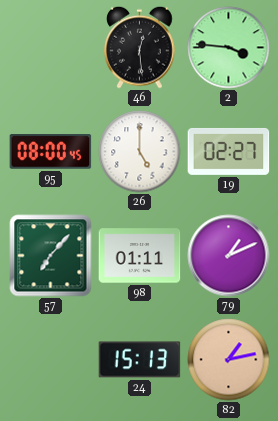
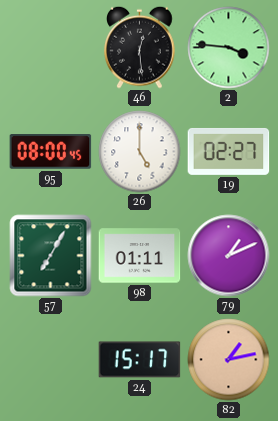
57: 7:07 -> 7:05 (51, 256)
24: 15:13 -> 15:17 (140, 360)
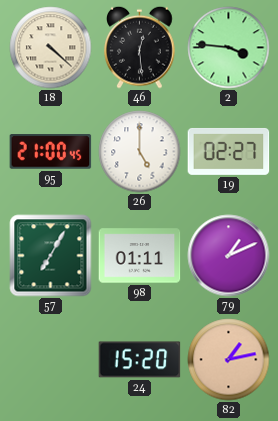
18: none -> 4:22 (51, 48)
95: 08:00 -> 21:00 (51, 152)
24: 15:17 -> 15:20 (140, 360)
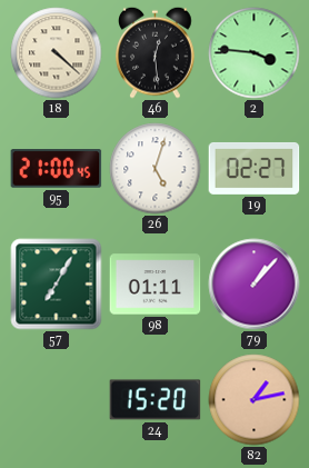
26: 5:00 -> 5:03 (156, 169)
79: 1:11 -> 1:07 (255, 285)
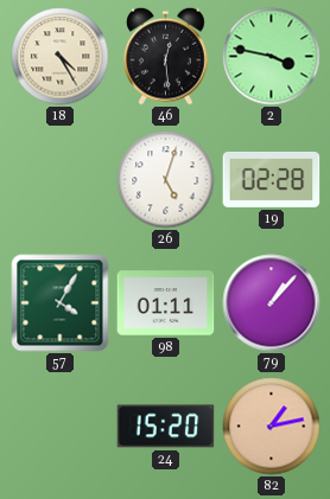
18: 4:22 -> 4:25 (61, 57)
2: 3:46 -> 3:47 (272, 57)
95: 21:00 -> none (57, 169)
19: 02:27 -> 02:28 (272, 179)
57: 7:05 -> 4:05 (61, 303)
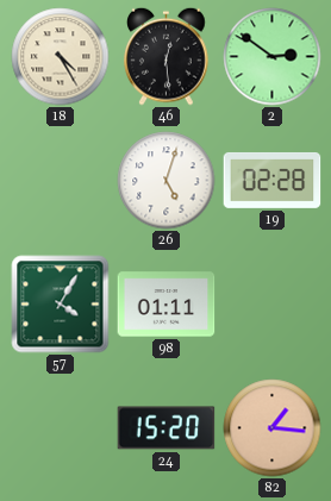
2: 3:47 -> 2:51 (273, 57)
79: 1:07 -> none (272, 303)
82: 1:13 -> 1:16 (273, 428)
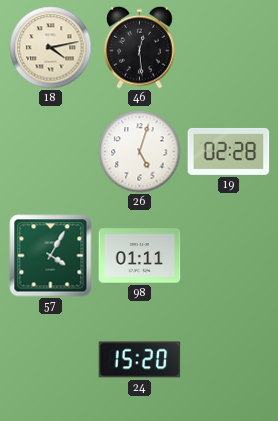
18: 4:25 -> 4:13 (51, 48)
2: 2:51 -> none (273, 57)
82: 1:16 -> none (273, 428)
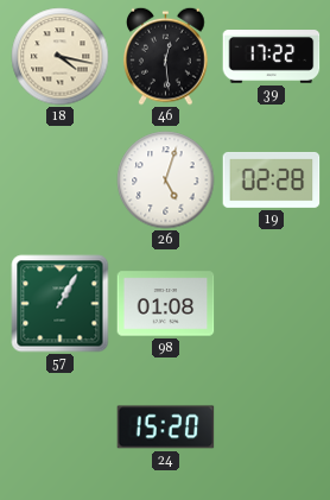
18: 4:13 -> 4:17 (61, 57)
39: none -> 17:22 (272, 57)
57: 4:05 -> 1:05 (61, 304)
98: 01:11 -> 01:08 (166, 304)
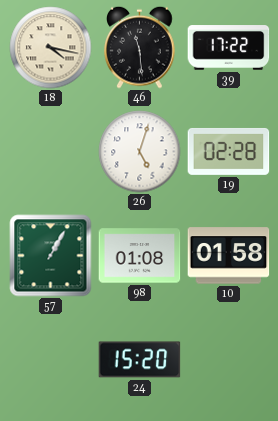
46: 12:29 -> 11:29 (140, 47)
10: none -> 01:58 (229, 256)
